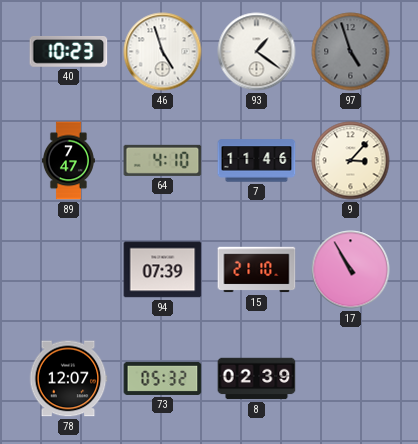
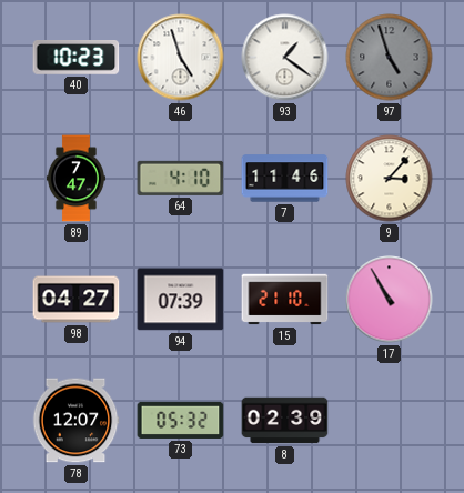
98: none -> 04:27 (77, 300)
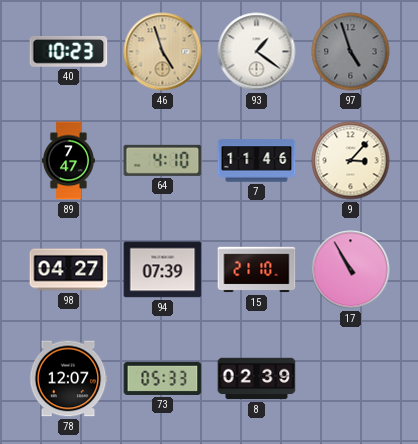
46 dial: white -> champagne (163, 52)
73: 05:32 -> 05:33 (163, 378)
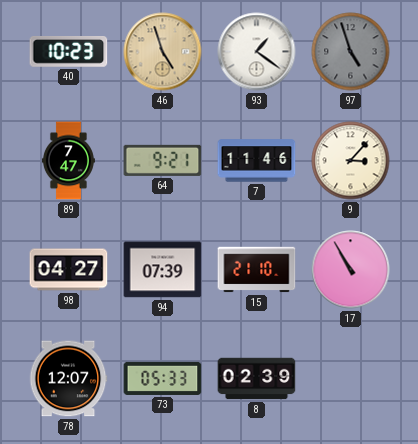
64: 4:10 -> 9:21 (163, 160)
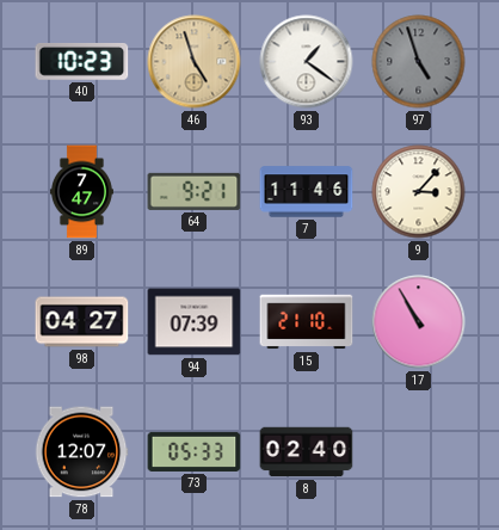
8: 02:39 -> 02:40 (307, 452)
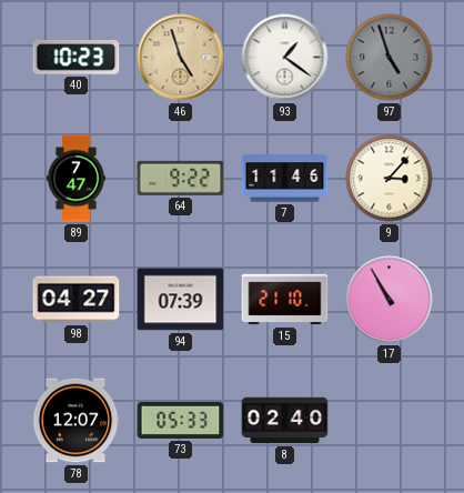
64: 9:21 -> 9:22 (181, 178)
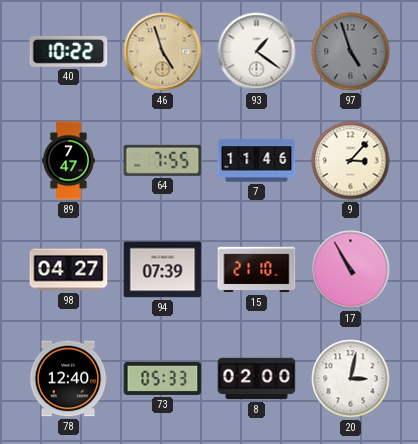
40: 10:23 -> 10:22 (69, 52)
64: 9:22 -> 7:55 (163, 160)
78: 12:07 -> 12:40 (68, 379)
8: 02:40 -> 02:00 (257, 379)
20: none -> 3:02 (351, 379)
